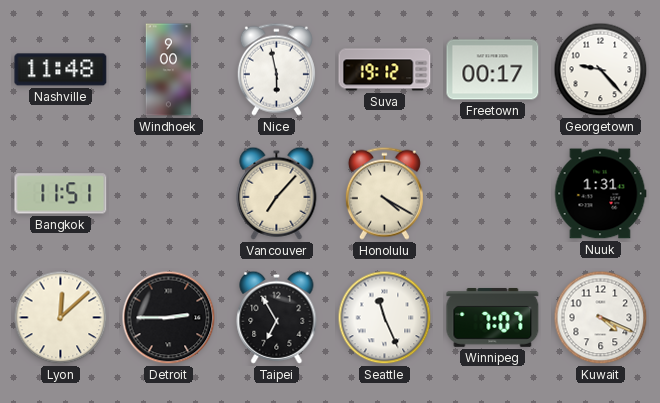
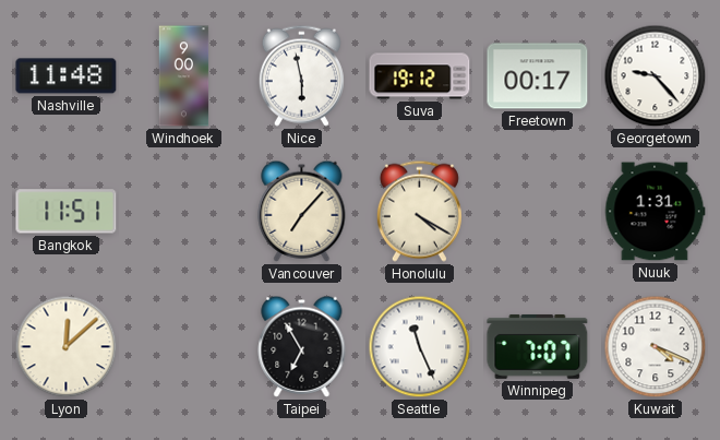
Detroit: 2:45 -> none (169, 318)
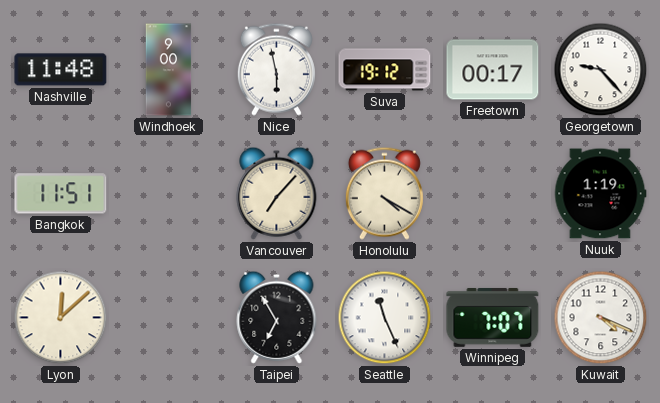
Nuuk: 1:31 -> 1:19 (600, 194)
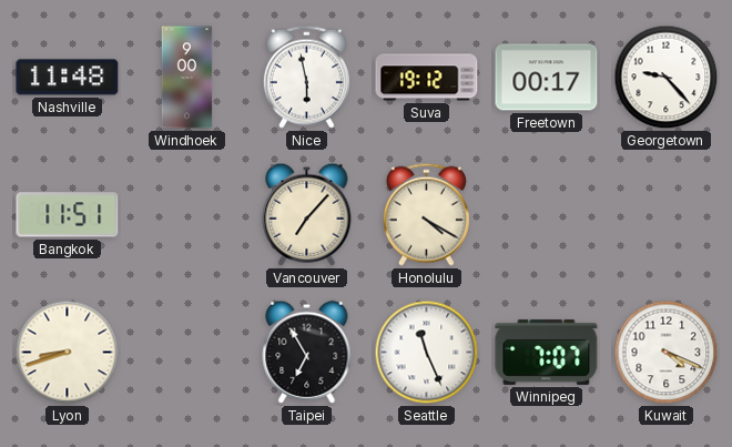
Nuuk: 1:19 -> none (600, 194)
Lyon: 12:08 -> 8:42 (68, 353)
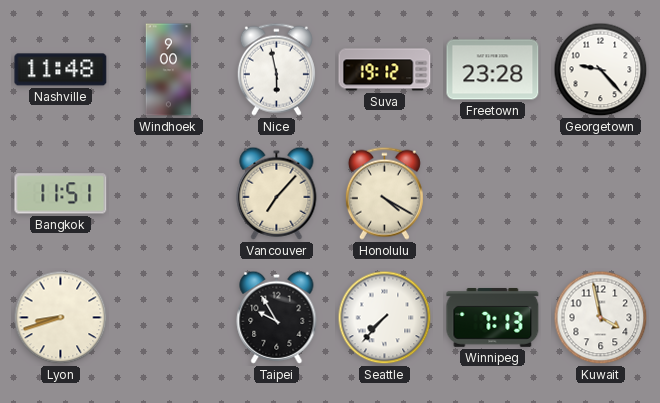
Freetown: 00:17 -> 23:28 (493, 70)
Taipei: 6:55 -> 9:55 (277, 317)
Seattle: 11:26 -> 7:37 (385, 318)
Winnipeg: 7:07 -> 7:13 (493, 317)
Kuwait: 4:19 -> 3:58 (601, 318)
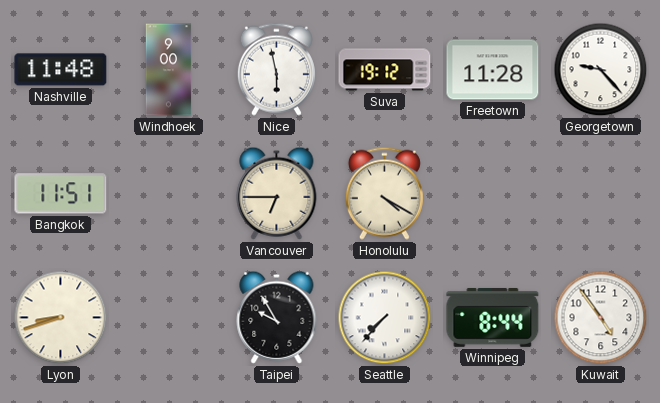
Freetown: 23:28 -> 11:28 (493, 70)
Vancouver: 7:07 -> 6:45 (277, 193)
Winnipeg: 7:13 -> 8:44 (493, 317)
Kuwait: 3:58 -> 4:54 (601, 318)
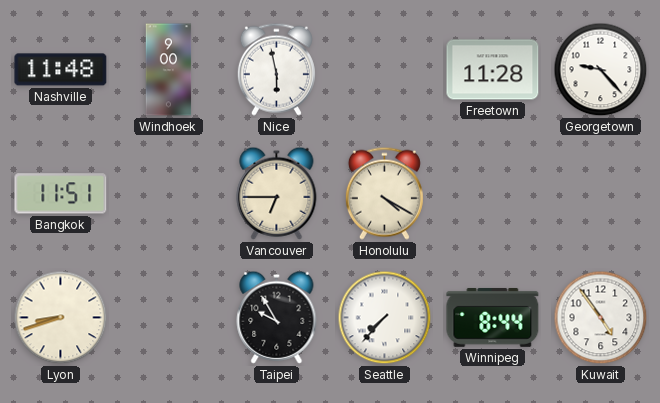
Suva: 19:12 -> none (385, 70)
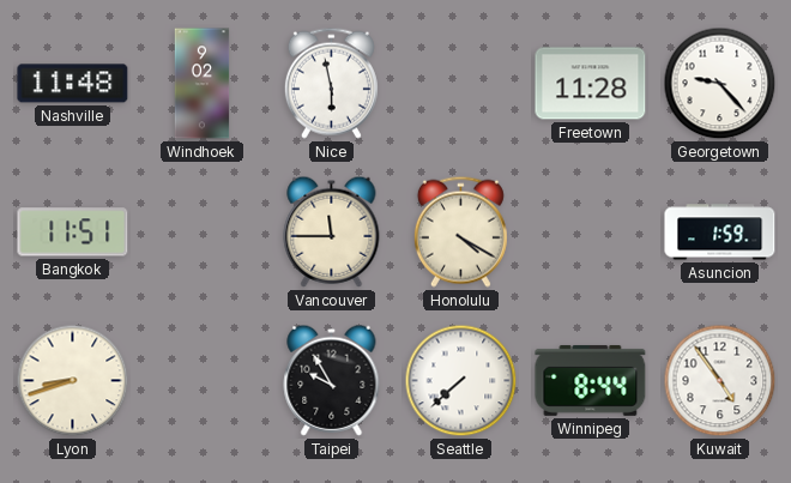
Windhoek: 9:00 -> 9:02 (203, 84)
Vancouver: 6:45 -> 11:45 (332, 231)
Asuncion: none -> 1:59 (720, 233)
Seattle: 7:37 -> 7:38 (461, 381)
